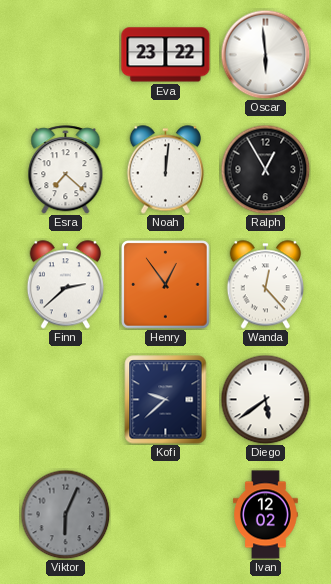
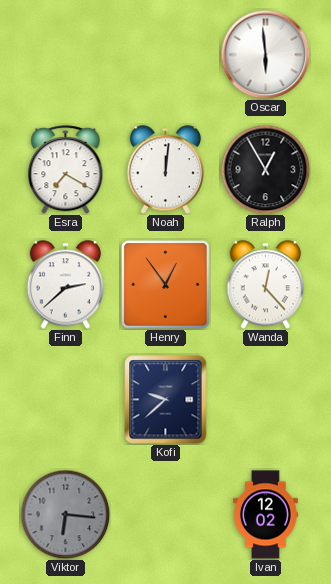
Eva: 23:22 -> none (166, 55)
Esra: 7:22 -> 7:20 (66, 170)
Diego: 5:39 -> none (265, 399)
Viktor: 6:04 -> 6:16 (65, 514)
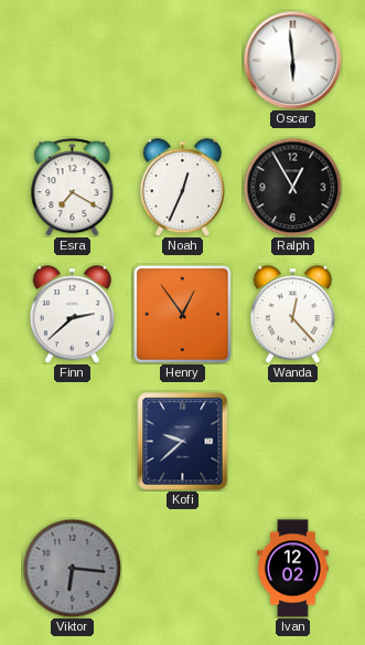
Noah: 12:01 -> 12:34 (182, 188)
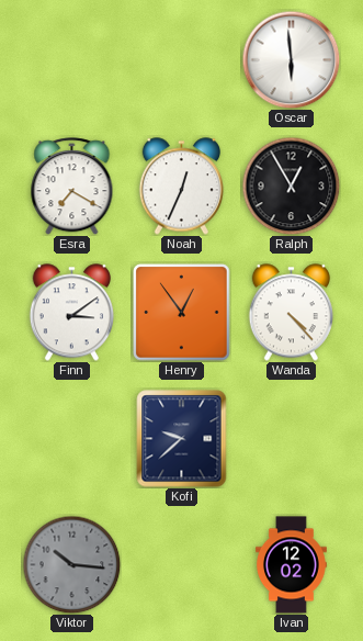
Finn: 2:38 -> 3:09 (71, 313)
Wanda: 12:23 -> 4:23 (291, 313)
Viktor: 6:16 -> 10:16 (71, 564)
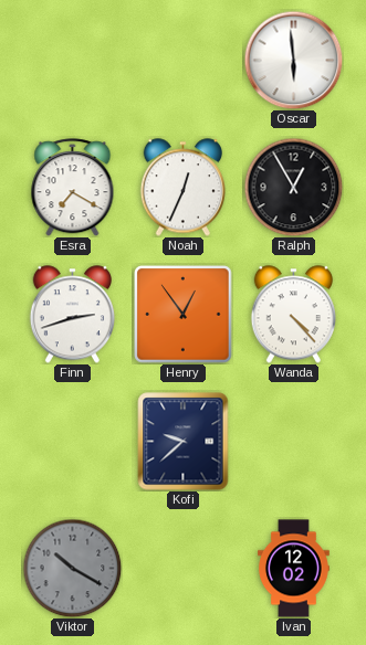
Finn: 3:09 -> 2:42 (72, 315)
Viktor: 10:16 -> 10:20 (72, 568)
